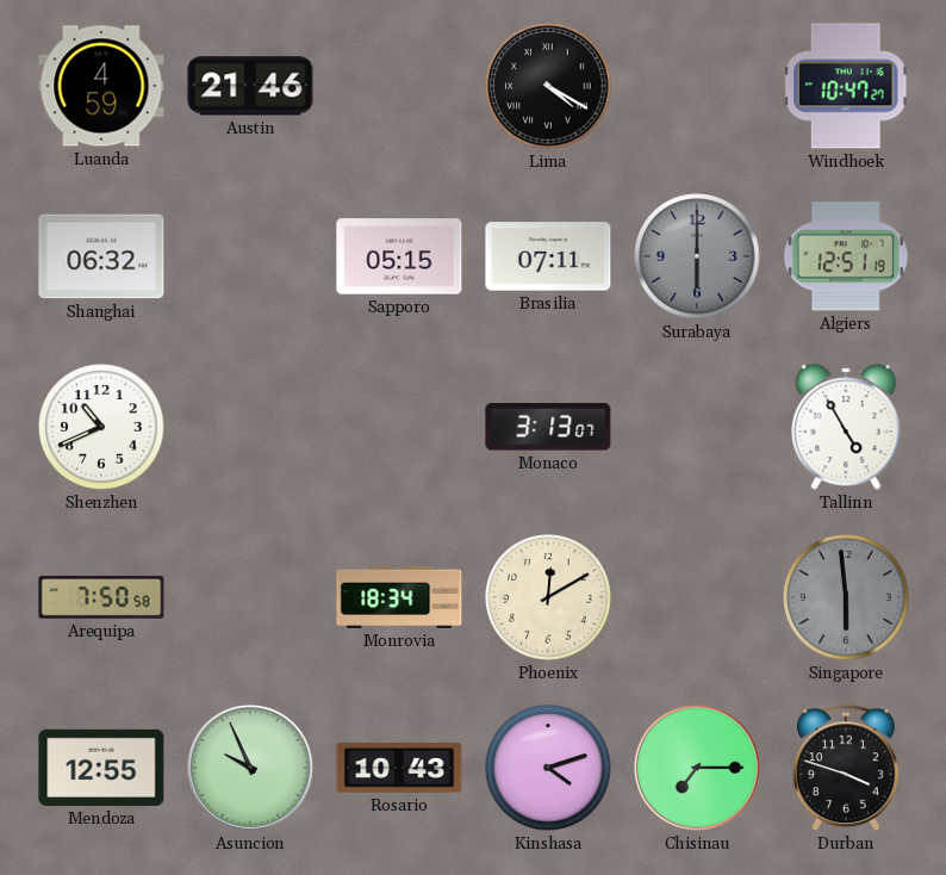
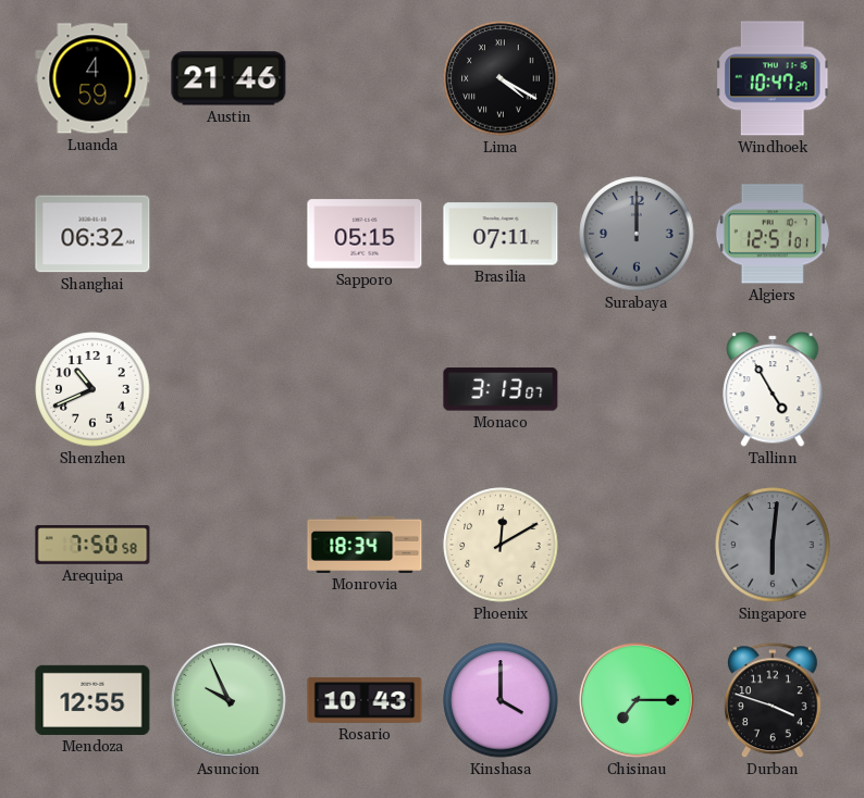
Surabaya: 6:00 -> 12:00 (637, 234)
Algiers: 12:51:19 -> 12:51:01 (773, 234)
Singapore: 5:59 -> 6:01 (773, 545)
Kinshasa: 4:12 -> 4:00 (501, 700)
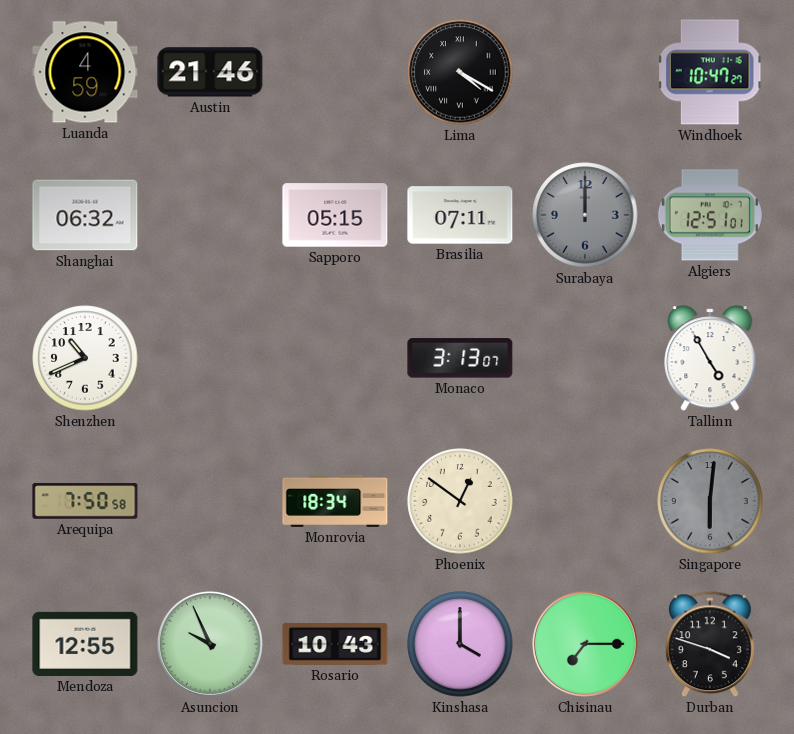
Phoenix: 12:10 -> 12:51 (460, 501)
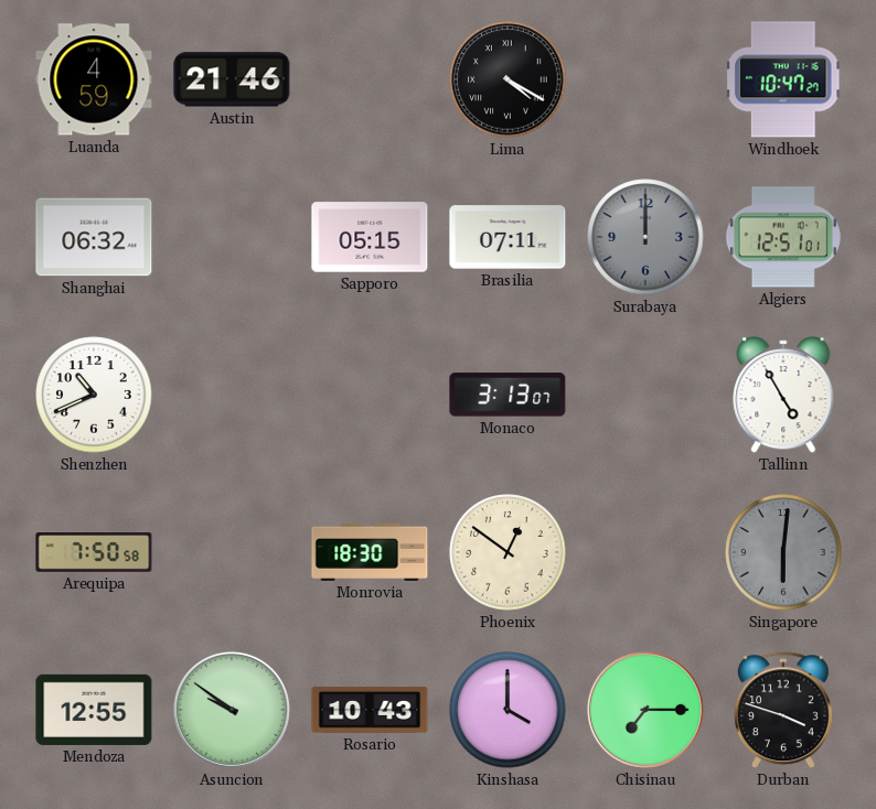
Monrovia: 18:34 -> 18:30 (370, 552)
Asuncion: 9:56 -> 9:51 (232, 710)
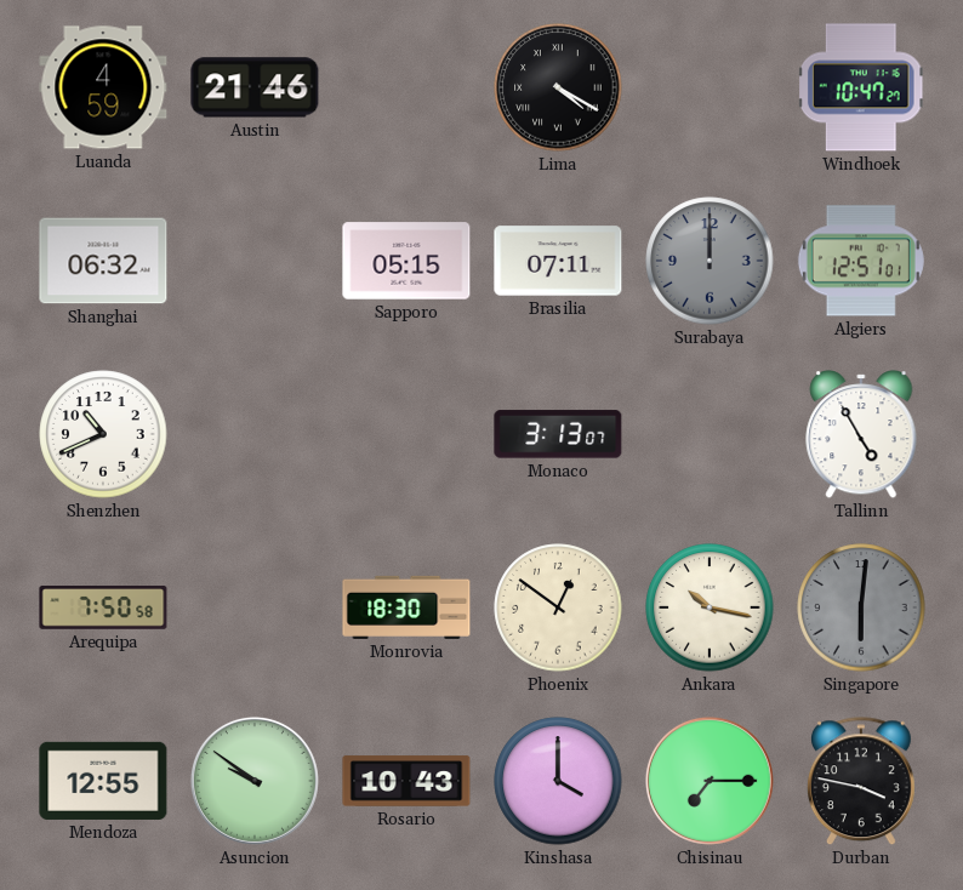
Ankara: none -> 10:17 (710, 607)
Durban: 3:48 -> 3:47 (861, 782)
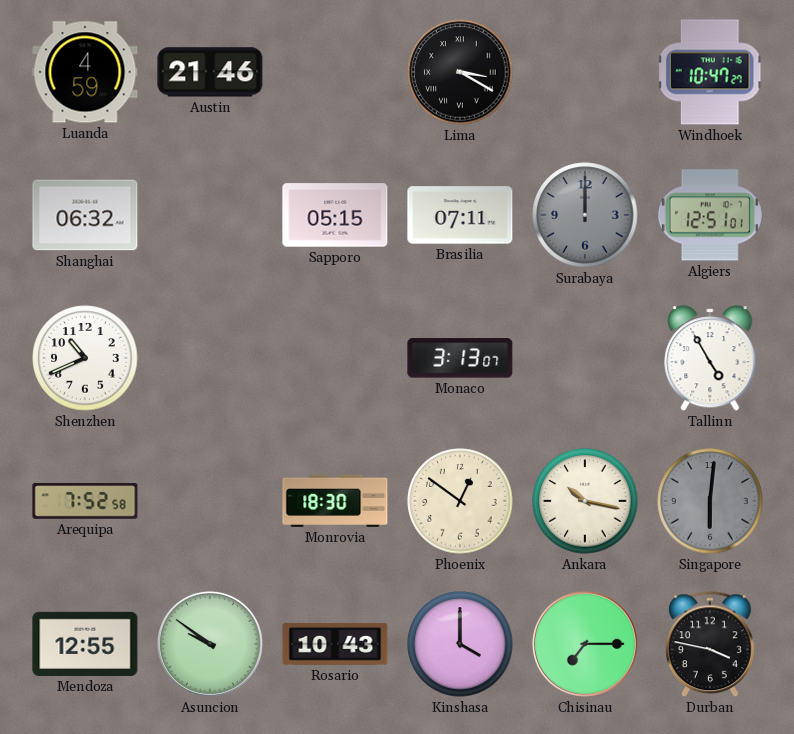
Lima: 4:20 -> 3:20 (460, 72)
Arequipa: 7:50 -> 7:52 (85, 501)
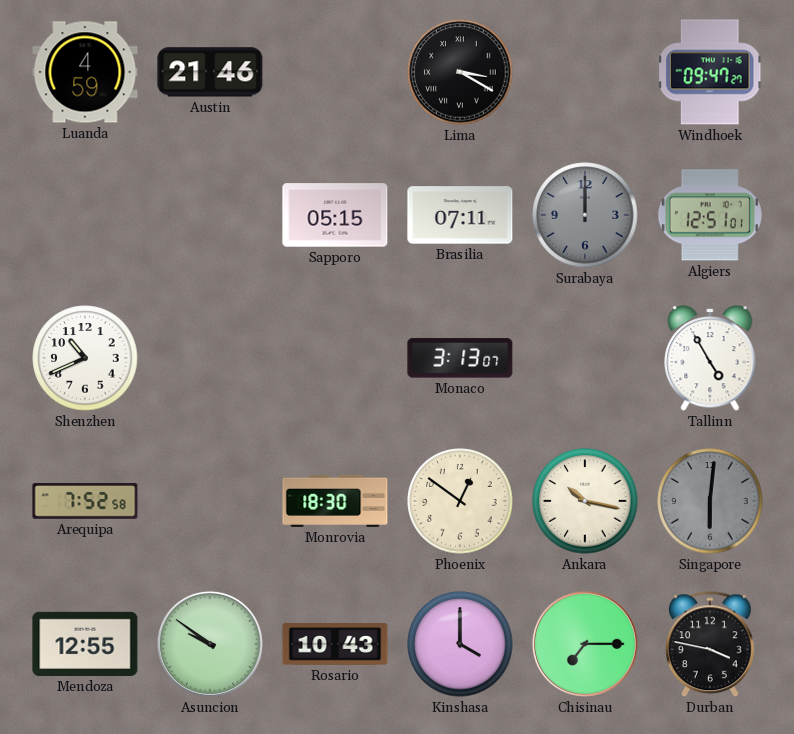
Windhoek: 10:47 -> 09:47 (710, 72)
Shanghai: 06:32 -> none (85, 215)
